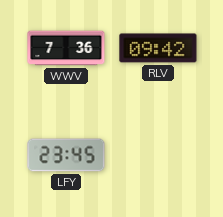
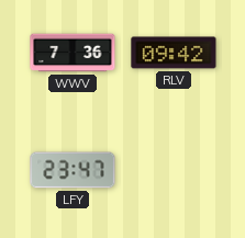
LFY: 23:45 -> 23:47 (73, 170)
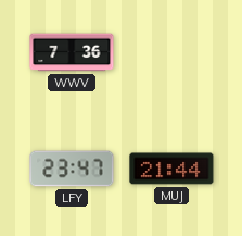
RLV: 09:42 -> none (174, 53)
MUJ: none -> 21:44 (171, 169)
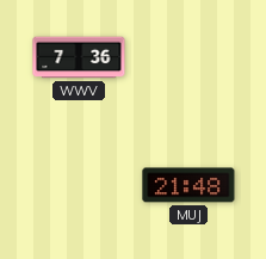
LFY: 23:47 -> none (72, 169)
MUJ: 21:44 -> 21:48 (188, 185)
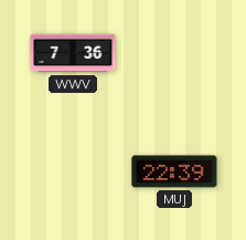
MUJ: 21:48 -> 22:39 (174, 171)
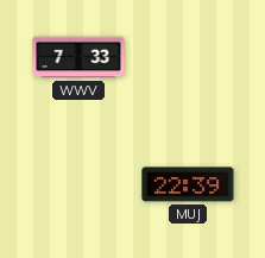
WWV: 7:36 -> 7:33 (78, 57)
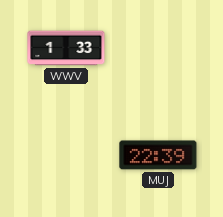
WWV: 7:33 -> 1:33 (66, 48)
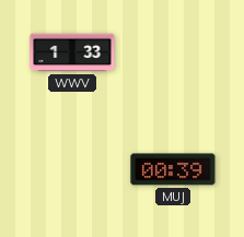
MUJ: 22:39 -> 00:39 (173, 169)
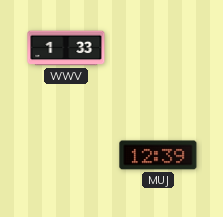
MUJ: 00:39 -> 12:39 (158, 155)
